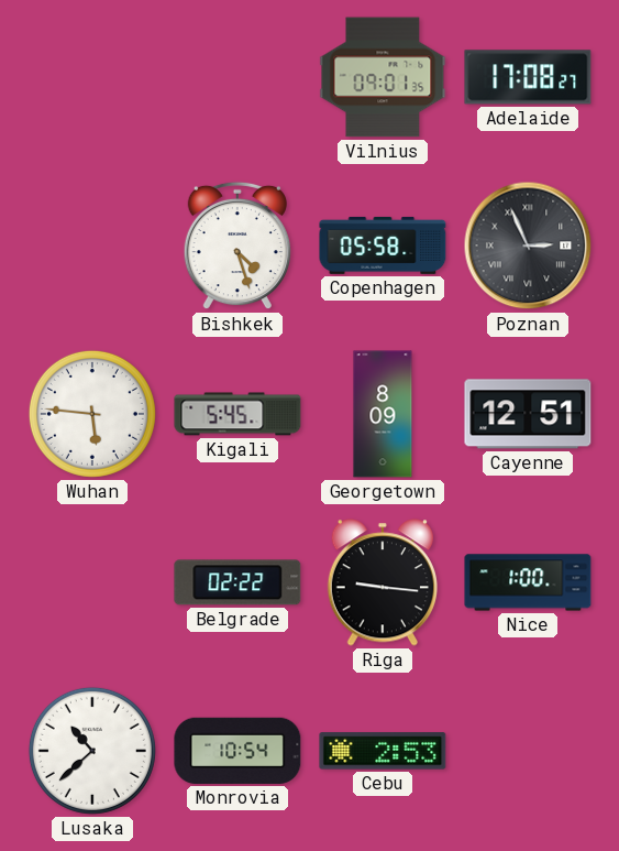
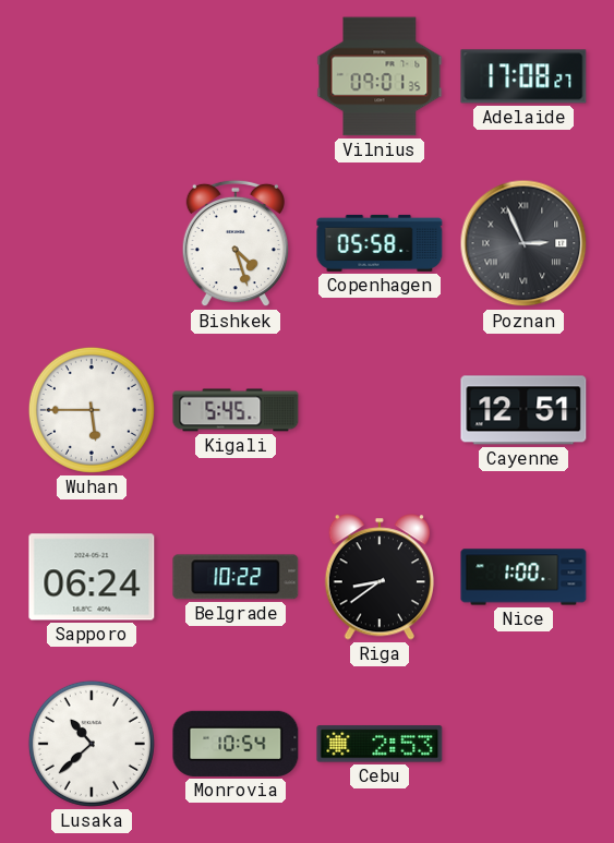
Wuhan: 5:46 -> 5:45 (92, 410)
Georgetown: 8:09 -> none (383, 414)
Sapporo: none -> 06:24 (92, 577)
Belgrade: 02:22 -> 10:22 (236, 577)
Riga: 9:16 -> 8:39 (378, 577)
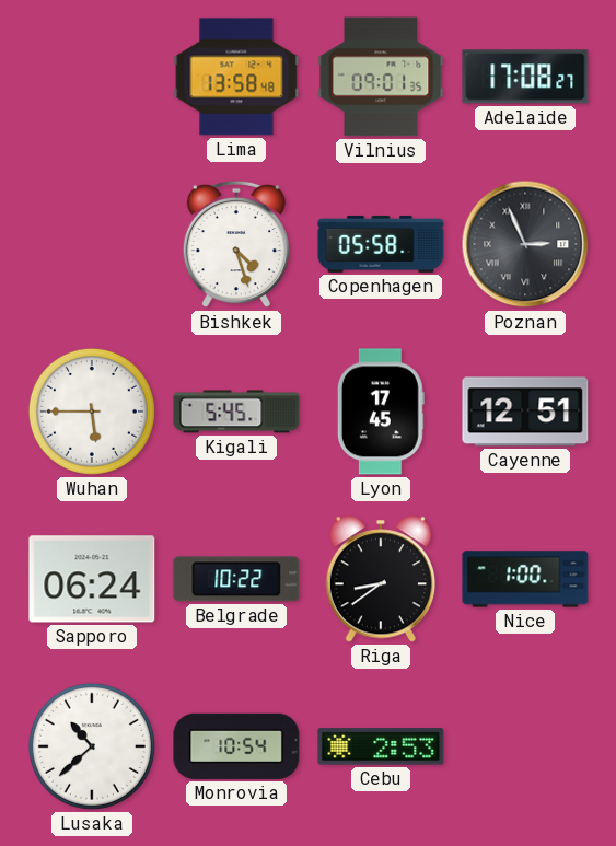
Lima: none -> 13:58 (236, 77)
Lyon: none -> 17:45 (381, 412)
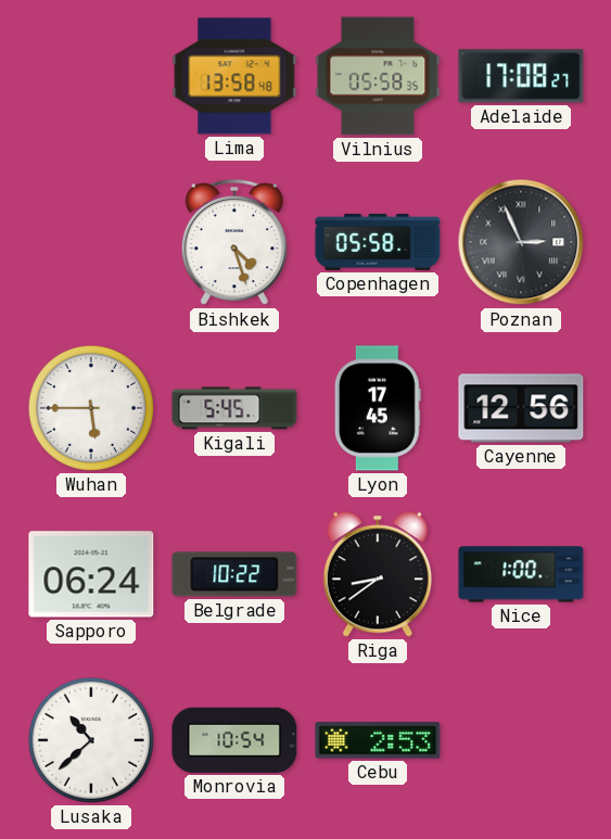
Vilnius: 09:01 -> 05:58 (378, 76)
Cayenne: 12:51 -> 12:56 (521, 408)
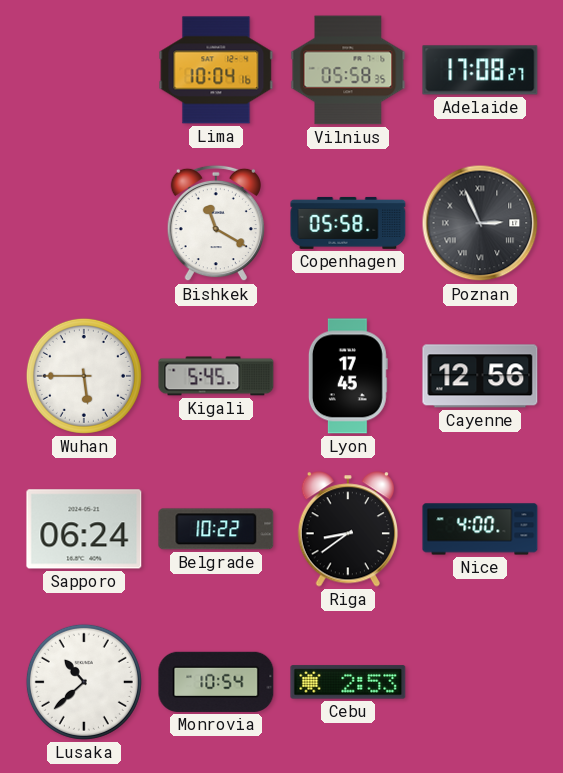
Lima: 13:58 -> 10:04 (216, 70)
Bishkek: 4:27 -> 11:20 (216, 223)
Nice: 1:00 -> 4:00 (480, 529)
